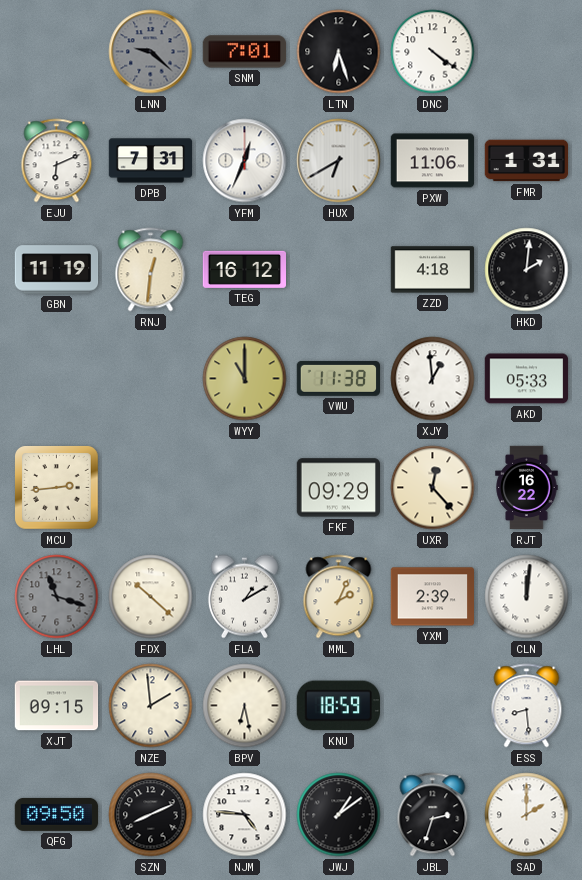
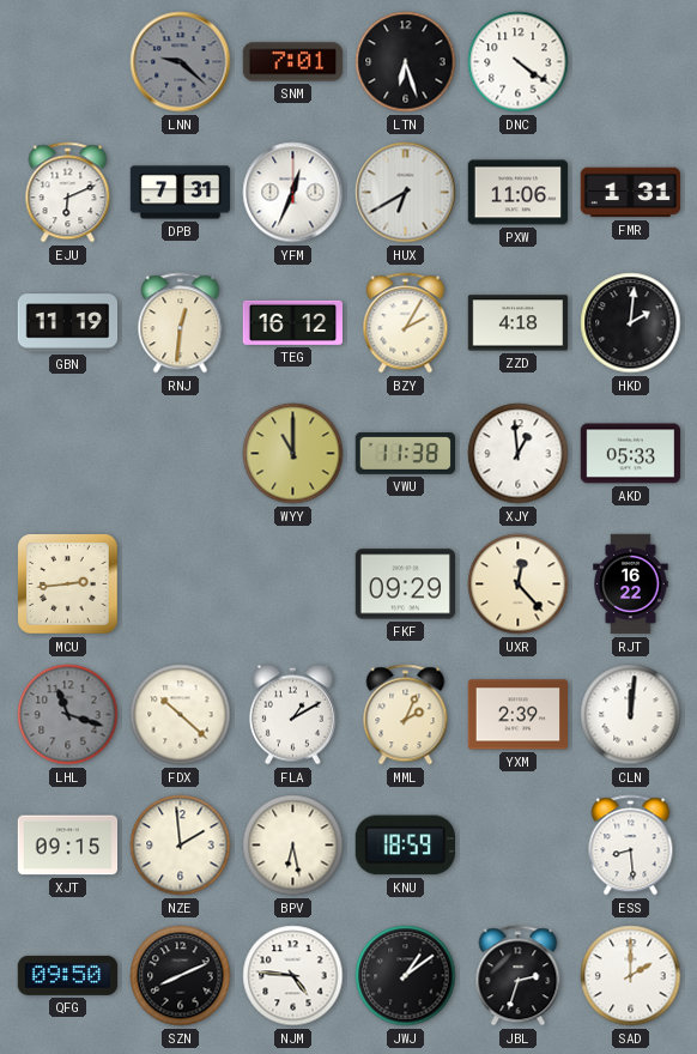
BZY: none -> 2:05 (406, 323)
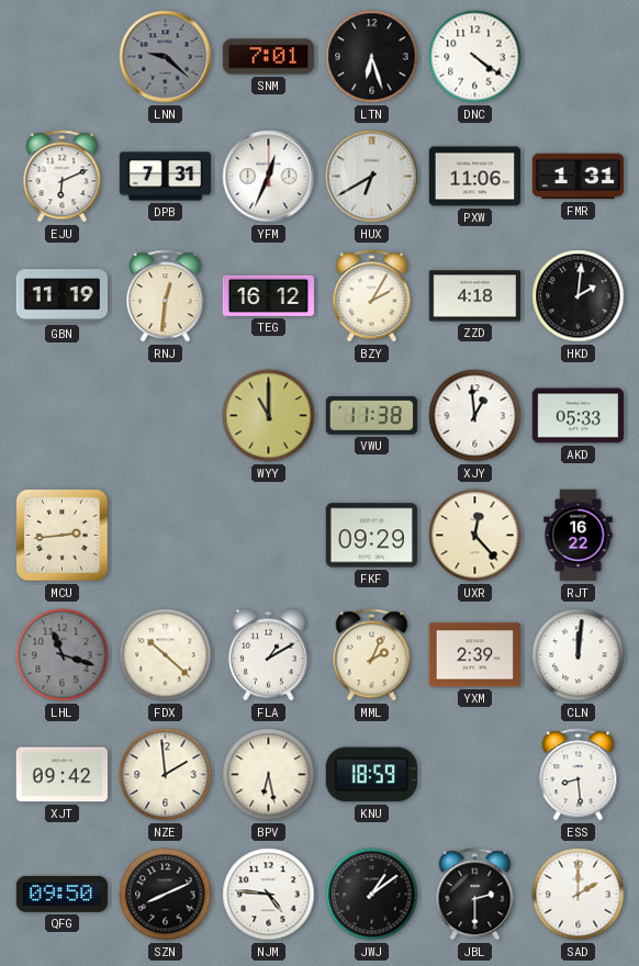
XJT: 09:15 -> 09:42 (63, 775)
JBL: 2:33 -> 2:30 (475, 895)
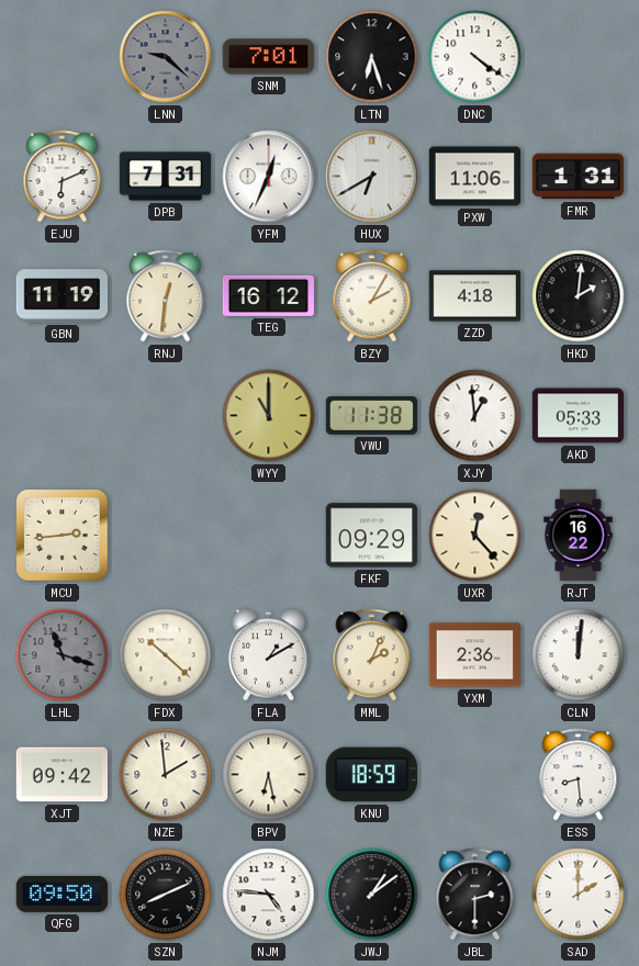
YXM: 2:39 -> 2:36 (475, 655)
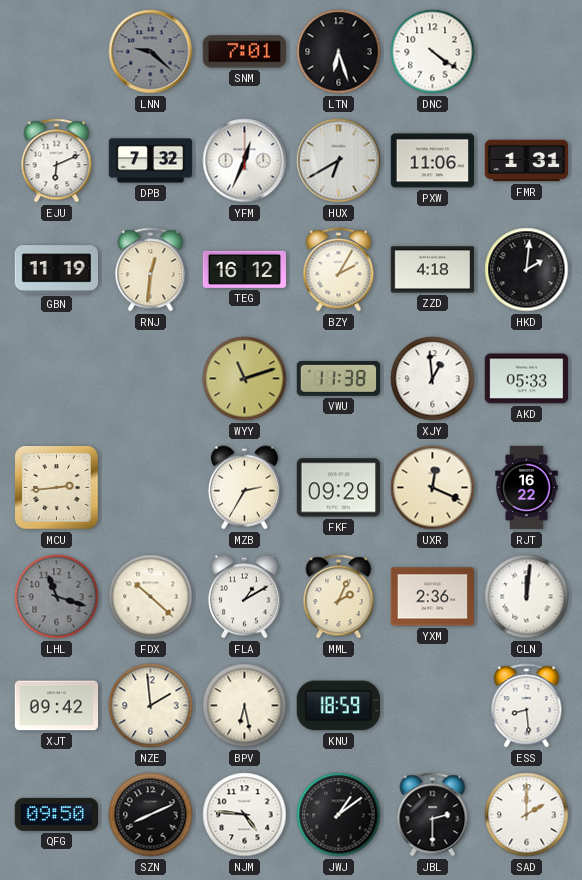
DPB: 7:31 -> 7:32 (151, 161)
WYY: 11:00 -> 11:12 (245, 379)
MZB: none -> 2:35 (244, 488)
UXR: 12:23 -> 12:19 (433, 488)
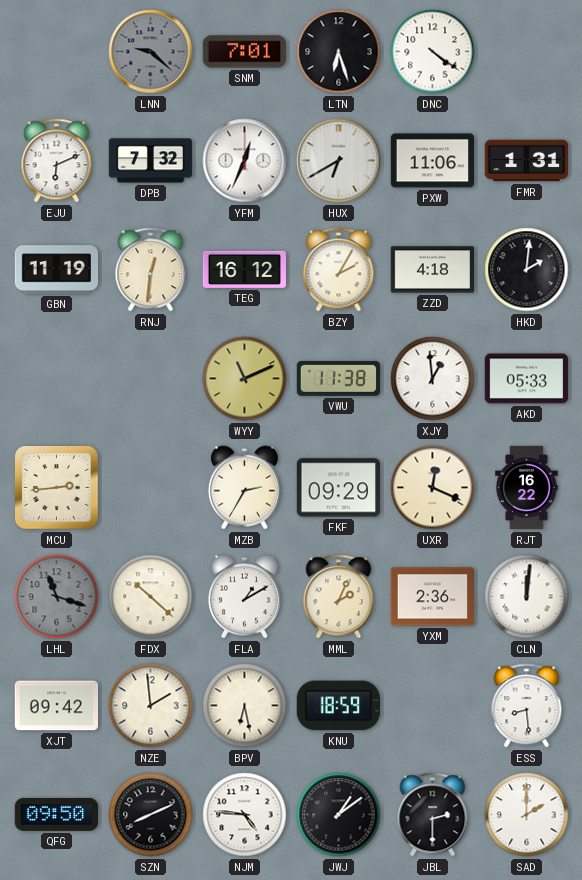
WYY: 11:12 -> 11:11 (245, 379)
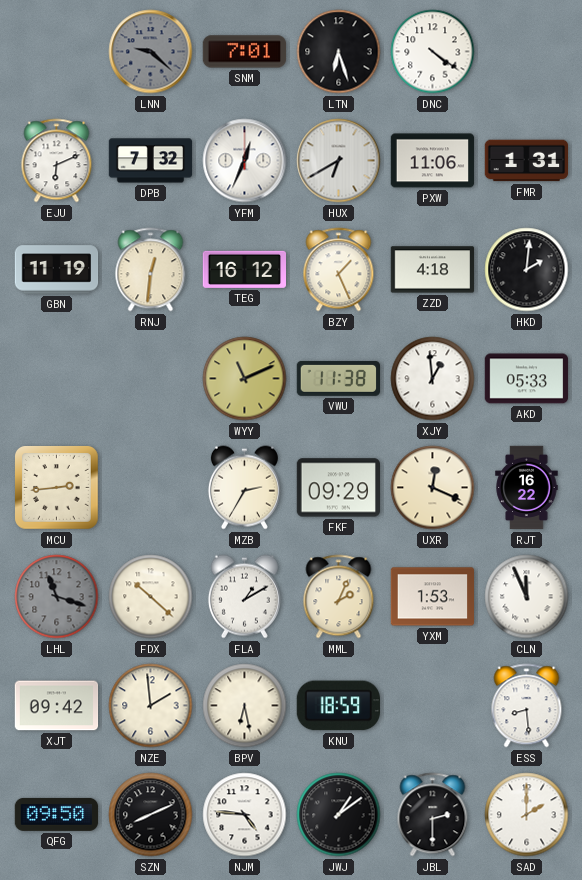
BZY: 2:05 -> 1:26 (339, 270)
YXM: 2:36 -> 1:53 (433, 597)
CLN: 12:01 -> 11:56 (527, 597)
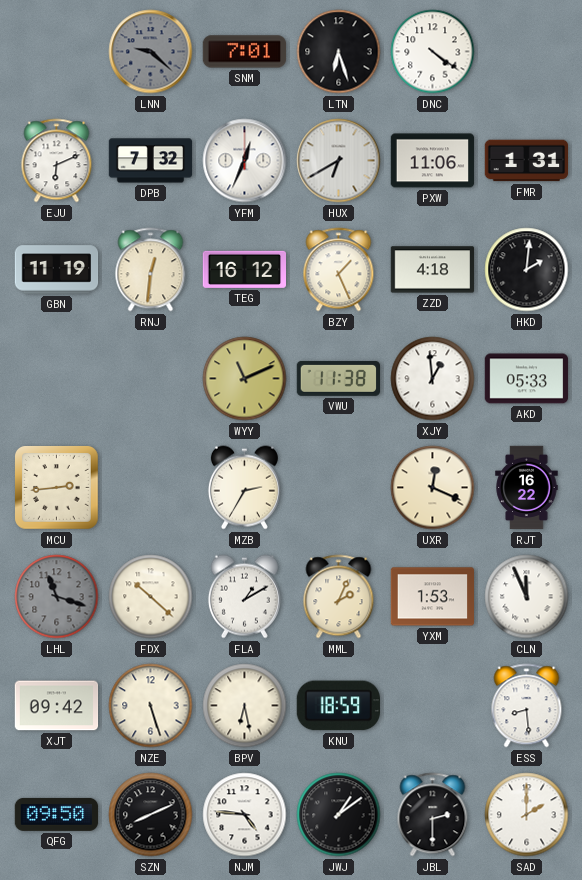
FKF: 09:29 -> none (339, 488)
NZE: 1:59 -> 5:27 (151, 706)
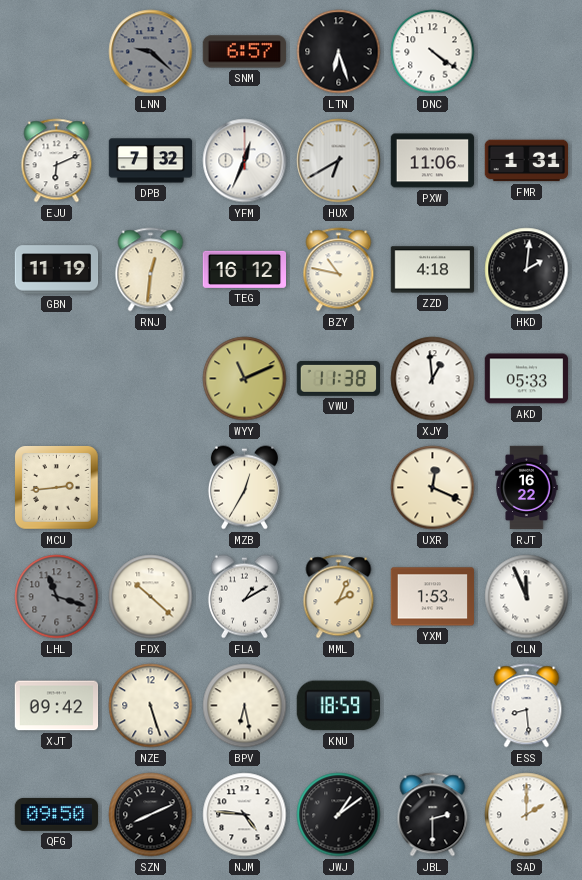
SNM: 7:01 -> 6:57 (245, 52)
BZY: 1:26 -> 10:47 (339, 270)
MZB: 2:35 -> 12:35 (244, 488)
